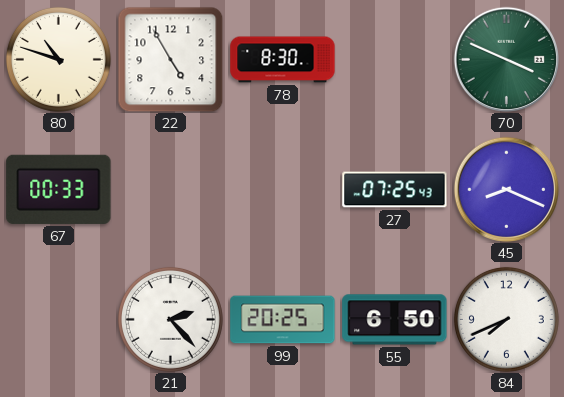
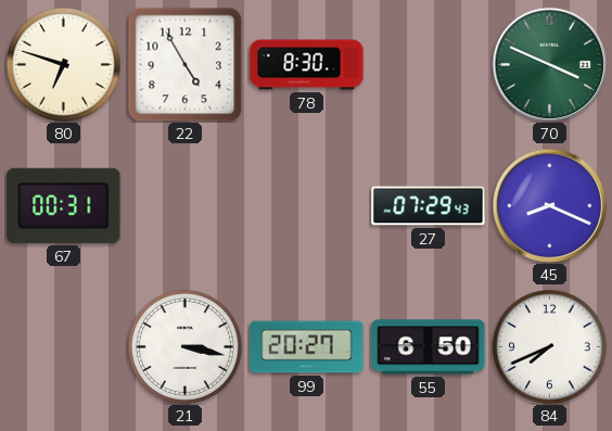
80: 10:48 -> 6:48 (63, 64)
67: 00:33 -> 00:31 (64, 205)
27: 07:25 -> 07:29 (429, 206)
21: 2:23 -> 3:17 (184, 346)
99: 20:25 -> 20:27 (307, 347)
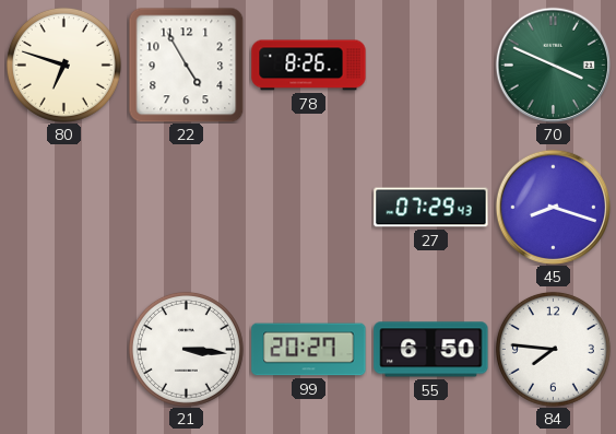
78: 8:30 -> 8:26 (309, 66)
67: 00:31 -> none (64, 205)
45: 8:19 -> 8:18 (553, 207)
21: 3:17 -> 3:16 (186, 349)
84: 7:41 -> 7:46 (553, 349)
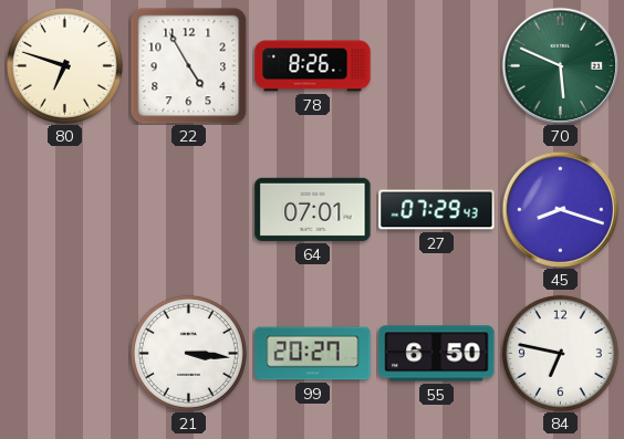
70: 3:49 -> 5:49 (560, 65)
64: none -> 07:01 (313, 209)
84: 7:46 -> 6:47 (560, 353)
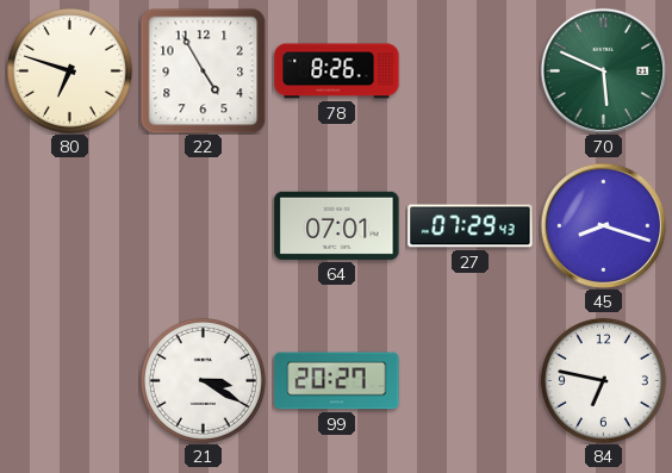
21: 3:16 -> 3:20 (203, 380)
55: 6:50 -> none (437, 354)
